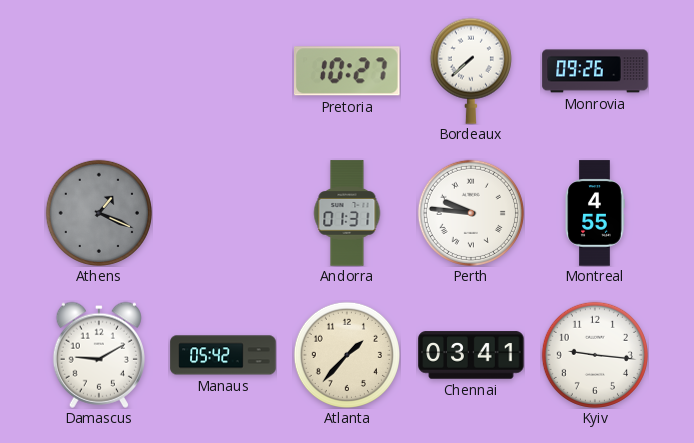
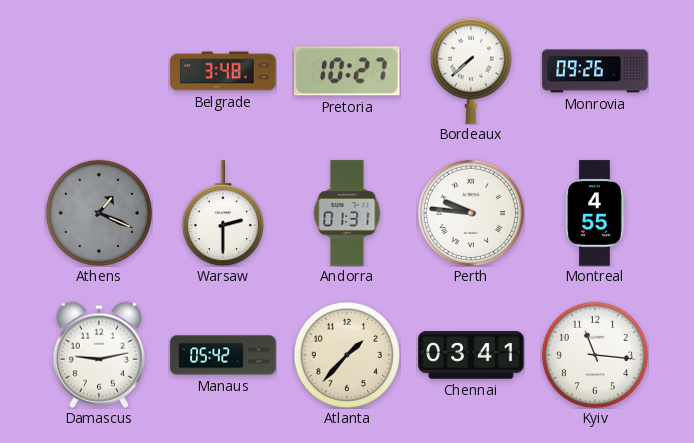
Belgrade: none -> 3:48 (223, 71)
Warsaw: none -> 2:30 (223, 213)
Damascus: 9:10 -> 9:13 (99, 355)
Kyiv: 9:16 -> 11:16 (595, 355)
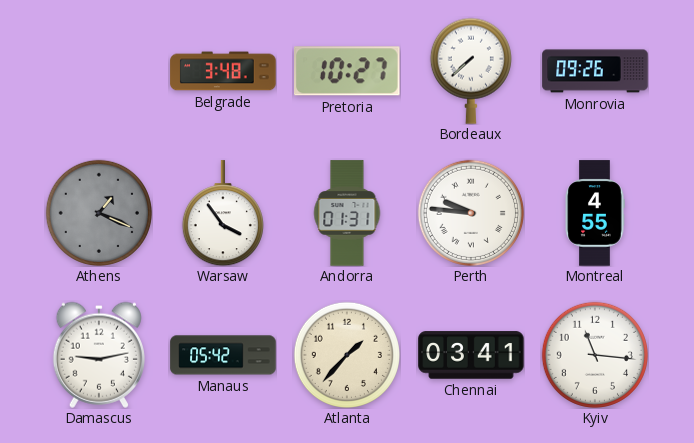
Warsaw: 2:30 -> 3:54 (223, 213)
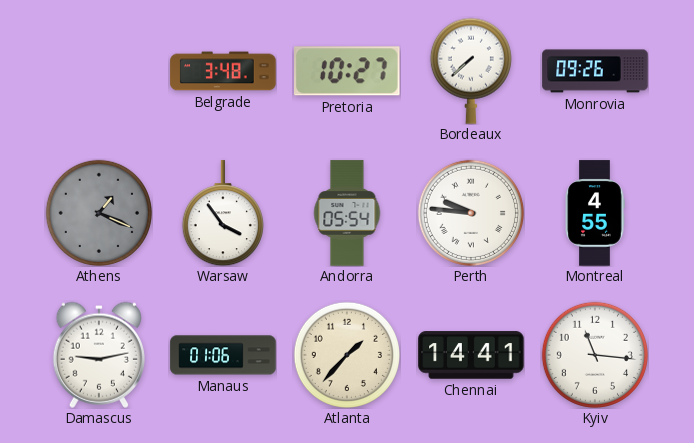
Andorra: 01:31 -> 05:54 (347, 213)
Manaus: 05:42 -> 01:06 (223, 355)
Chennai: 03:41 -> 14:41 (471, 355)
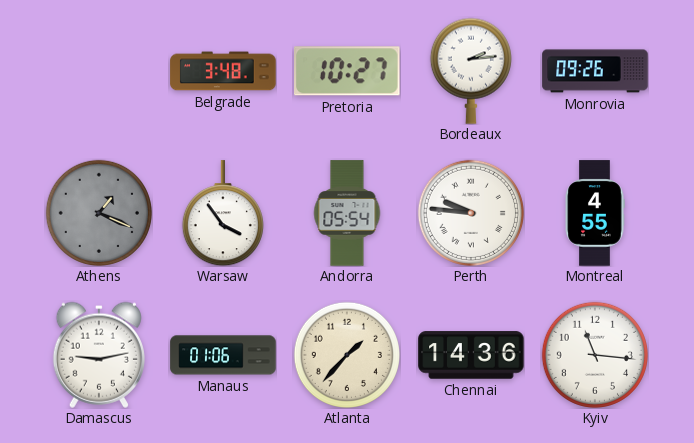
Bordeaux: 7:38 -> 2:14 (471, 71)
Chennai: 14:41 -> 14:36 (471, 355)
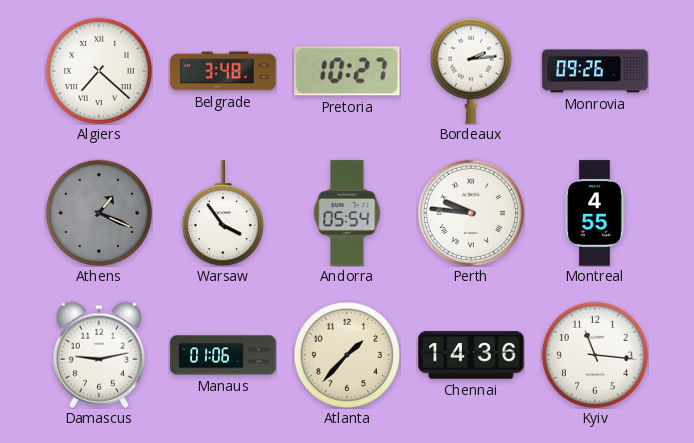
Algiers: none -> 7:22 (99, 71)
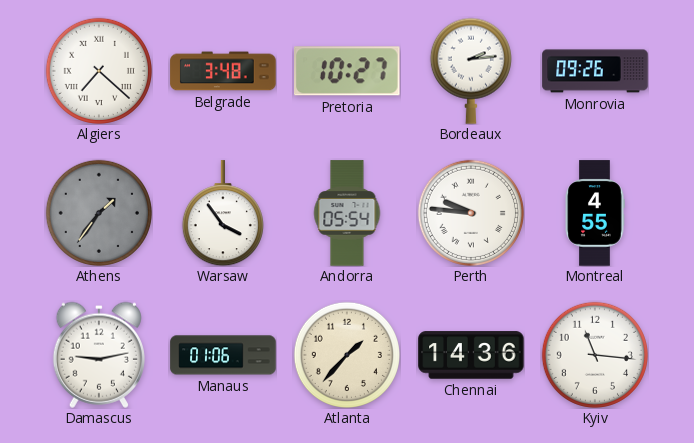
Athens: 1:19 -> 1:36 (99, 213)
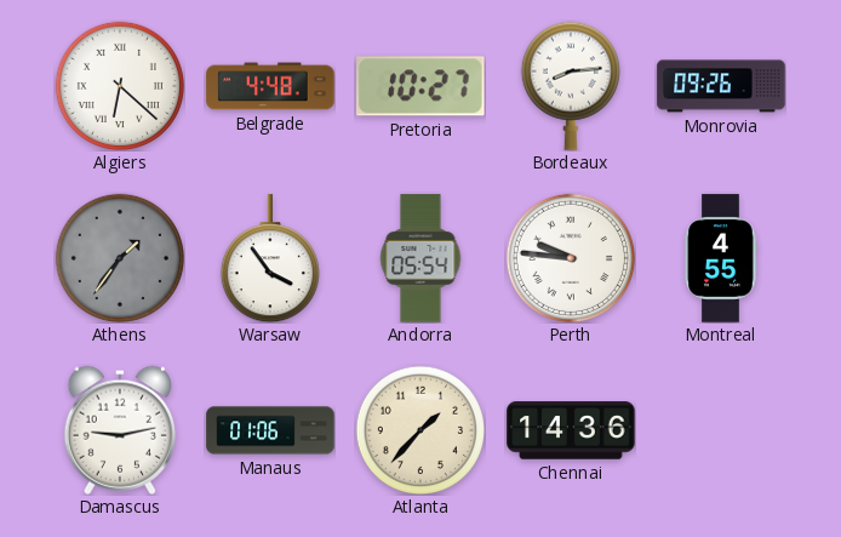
Algiers: 7:22 -> 6:22 (120, 86)
Belgrade: 3:48 -> 4:48 (270, 86)
Bordeaux: 2:14 -> 8:14 (571, 86)
Kyiv: 11:16 -> none (595, 355)
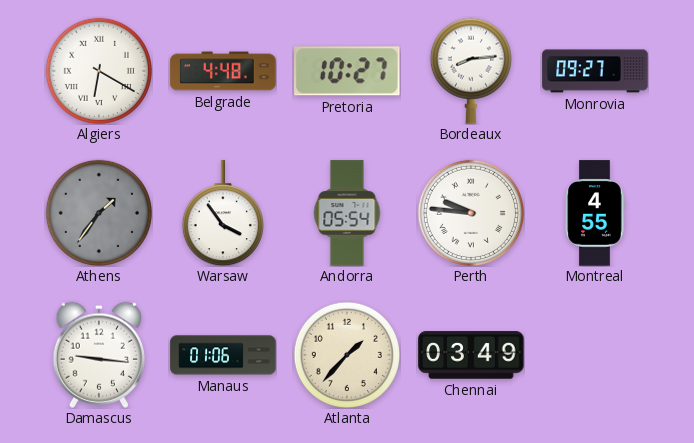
Algiers: 6:22 -> 6:20 (99, 71)
Monrovia: 09:26 -> 09:27 (595, 71)
Damascus: 9:13 -> 9:16 (99, 355)
Chennai: 14:36 -> 03:49 (471, 355)
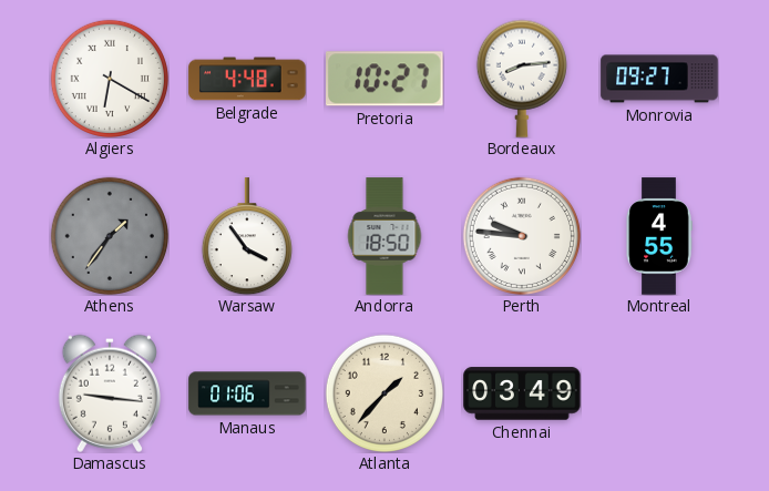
Andorra: 05:54 -> 18:50 (384, 236)
